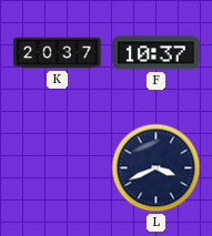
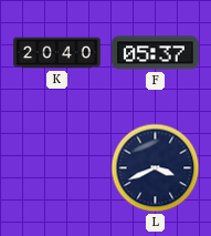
K: 20:37 -> 20:40 (57, 53)
F: 10:37 -> 05:37 (156, 53)
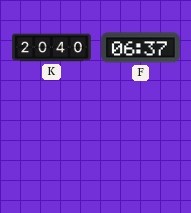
F: 05:37 -> 06:37 (141, 48)
L: 3:41 -> none (156, 168)
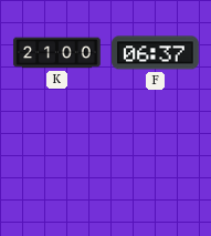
K: 20:40 -> 21:00 (57, 53)
